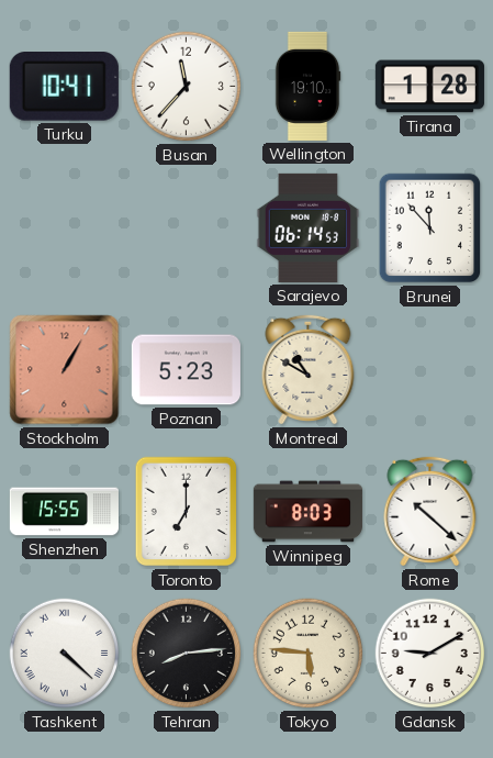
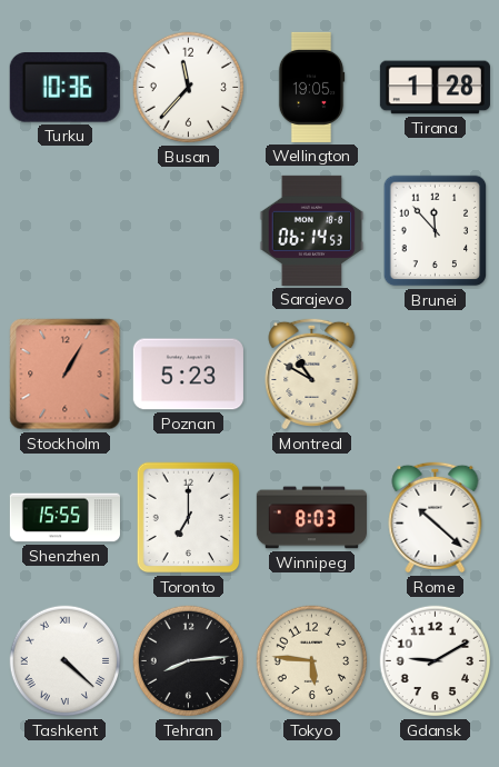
Turku: 10:41 -> 10:36 (64, 88)
Wellington: 19:10 -> 19:05 (311, 87)
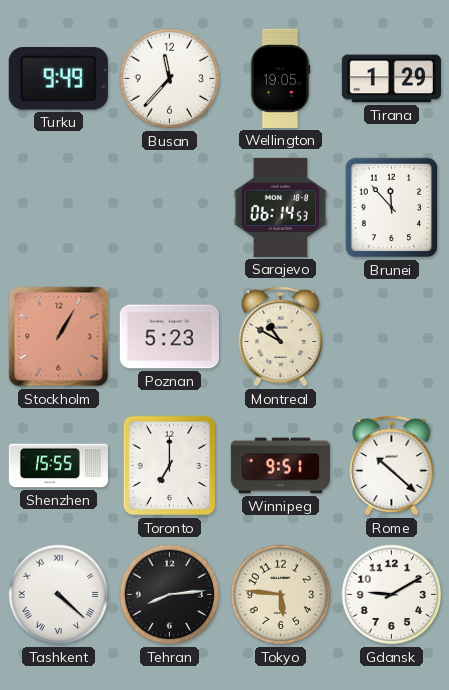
Turku: 10:36 -> 9:49 (58, 79)
Tirana: 1:28 -> 1:29 (391, 79)
Winnipeg: 8:03 -> 9:51 (280, 466)
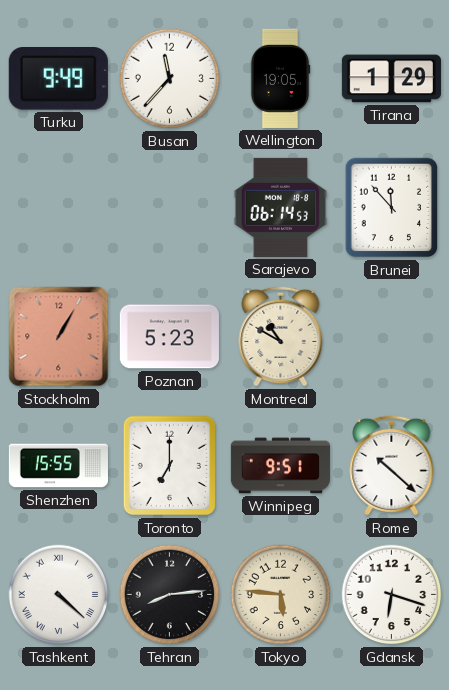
Gdansk: 9:10 -> 6:18 (392, 595)
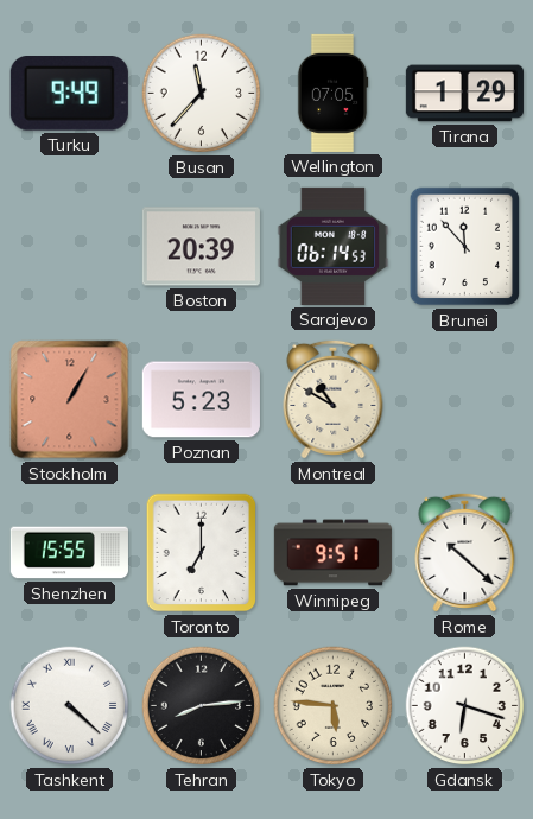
Wellington: 19:05 -> 07:05 (332, 93)
Boston: none -> 20:39 (201, 247)
